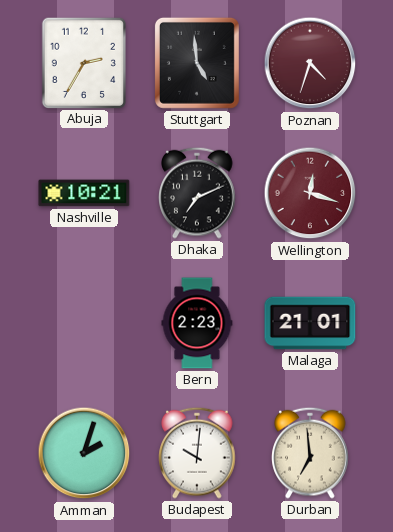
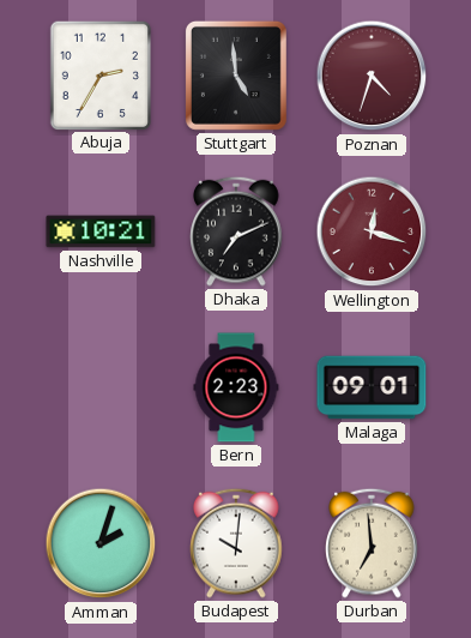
Malaga: 21:01 -> 09:01 (372, 387)
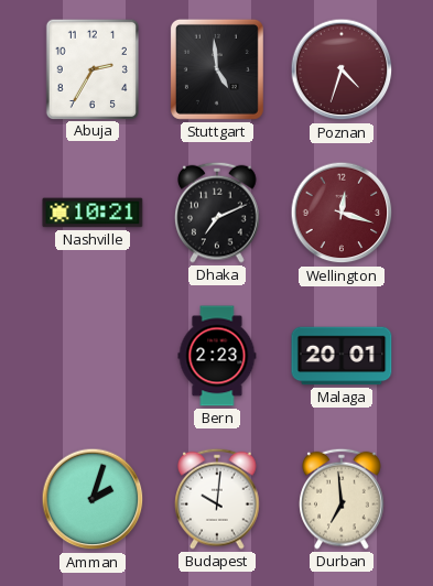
Malaga: 09:01 -> 20:01 (342, 356)
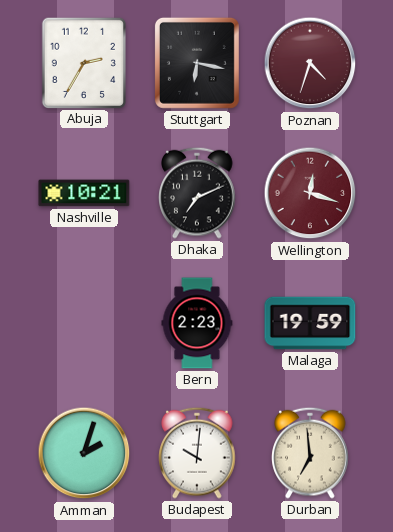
Stuttgart: 4:59 -> 6:17 (197, 63)
Malaga: 20:01 -> 19:59 (310, 323)
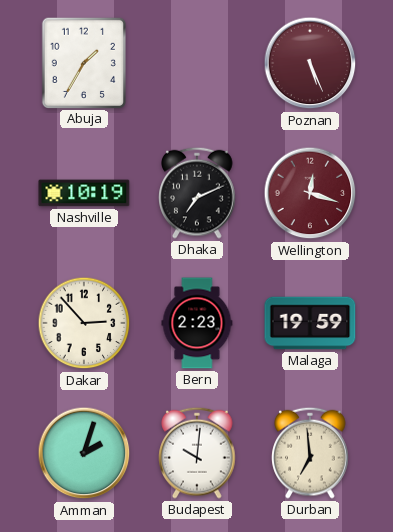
Abuja: 2:35 -> 1:35 (84, 62)
Stuttgart: 6:17 -> none (197, 63)
Poznan: 4:33 -> 5:26 (310, 63)
Nashville: 10:21 -> 10:19 (84, 193)
Dakar: none -> 2:53 (84, 323)
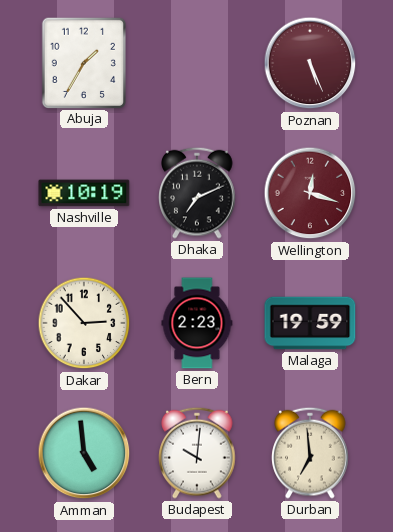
Amman: 2:03 -> 4:59 (84, 453)
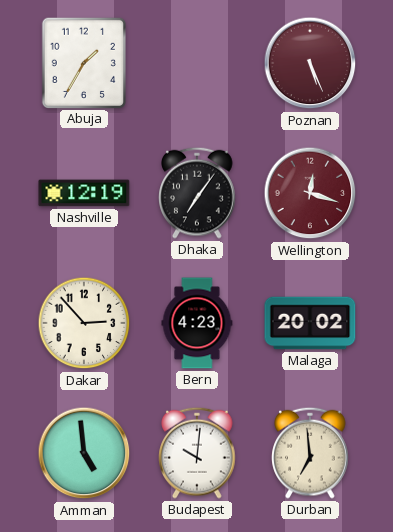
Nashville: 10:19 -> 12:19 (84, 193)
Dhaka: 7:11 -> 7:06 (197, 193)
Bern: 2:23 -> 4:23 (197, 323)
Malaga: 19:59 -> 20:02 (310, 323)
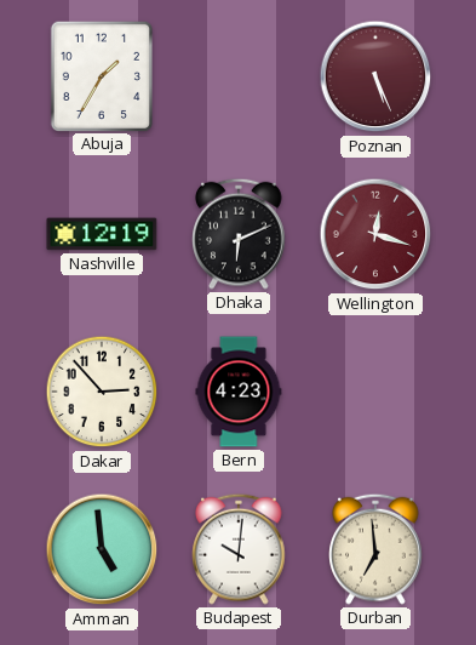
Dhaka: 7:06 -> 6:11 (239, 234)
Malaga: 20:02 -> none (310, 323)
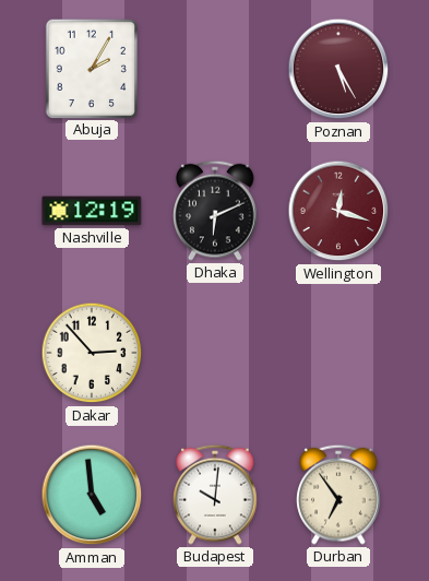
Abuja: 1:35 -> 2:05 (92, 68)
Poznan: 5:26 -> 5:25 (338, 69)
Bern: 4:23 -> none (239, 392)
Durban: 6:59 -> 6:54 (338, 495)
